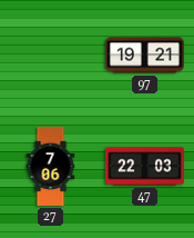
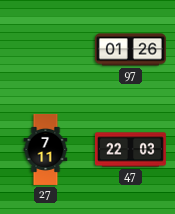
97: 19:21 -> 01:26 (130, 50)
27: 7:06 -> 7:11 (46, 149)
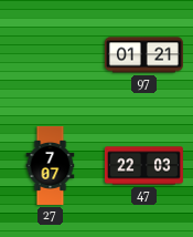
97: 01:26 -> 01:21 (143, 55)
27: 7:11 -> 7:07 (51, 165)
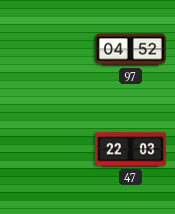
97: 01:21 -> 04:52 (130, 50)
27: 7:07 -> none (51, 165)
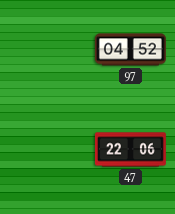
47: 22:03 -> 22:06 (130, 150)
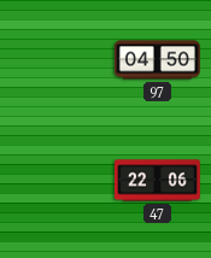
97: 04:52 -> 04:50 (157, 60)
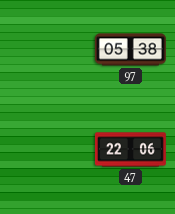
97: 04:50 -> 05:38 (130, 50)
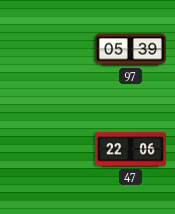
97: 05:38 -> 05:39 (130, 50)
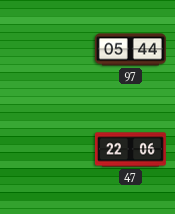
97: 05:39 -> 05:44 (130, 50)
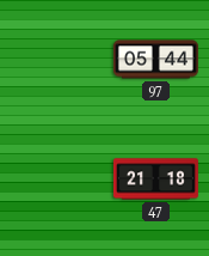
47: 22:06 -> 21:18 (155, 179)
